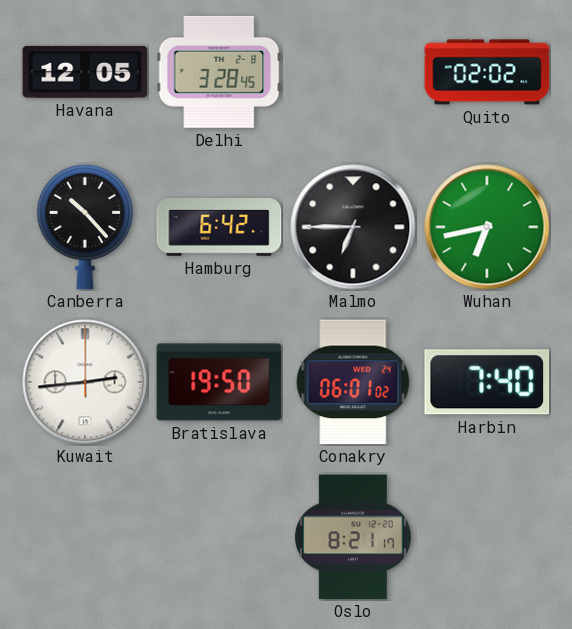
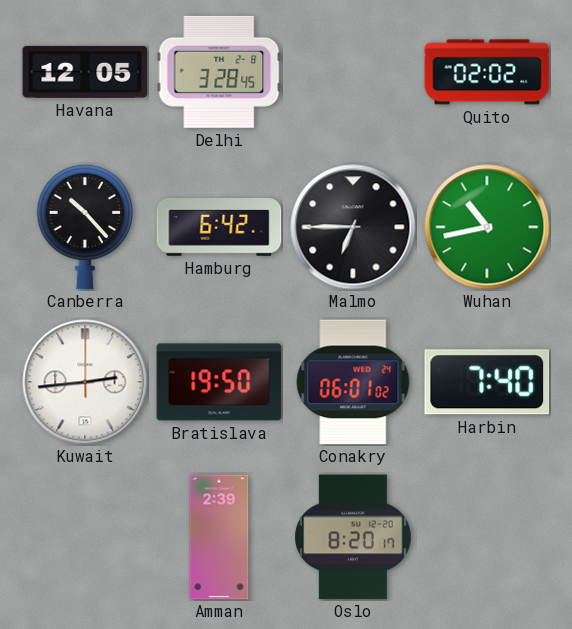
Wuhan: 6:43 -> 10:43 (487, 227)
Amman: none -> 2:39 (219, 537)
Oslo: 8:21 -> 8:20 (354, 537)
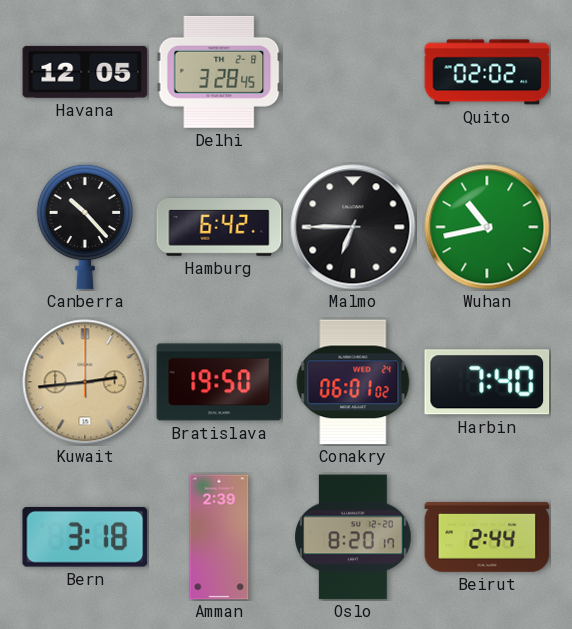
Kuwait dial: white -> champagne (85, 382)
Bern: none -> 3:18 (85, 537)
Beirut: none -> 2:44 (487, 537)
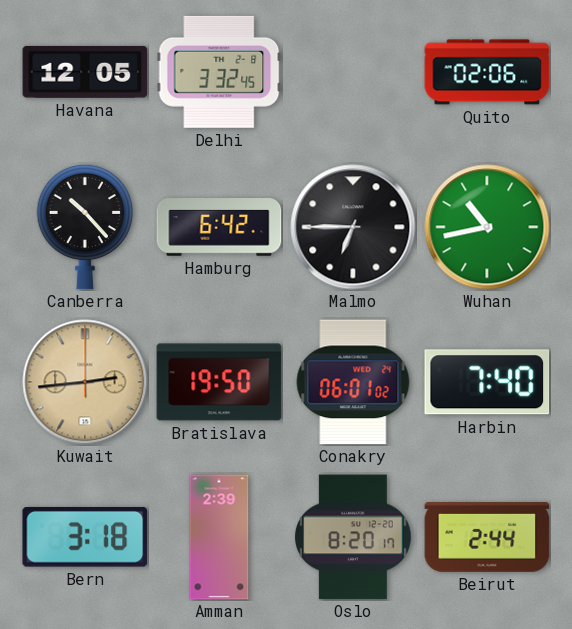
Delhi: 3:28 -> 3:32 (219, 72)
Quito: 02:02 -> 02:06 (487, 72)
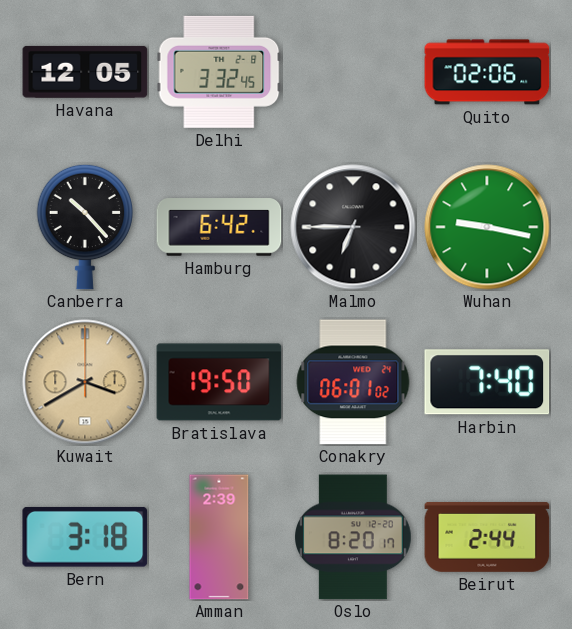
Wuhan: 10:43 -> 9:17 (487, 227)
Kuwait: 2:44 -> 3:40 (85, 382)
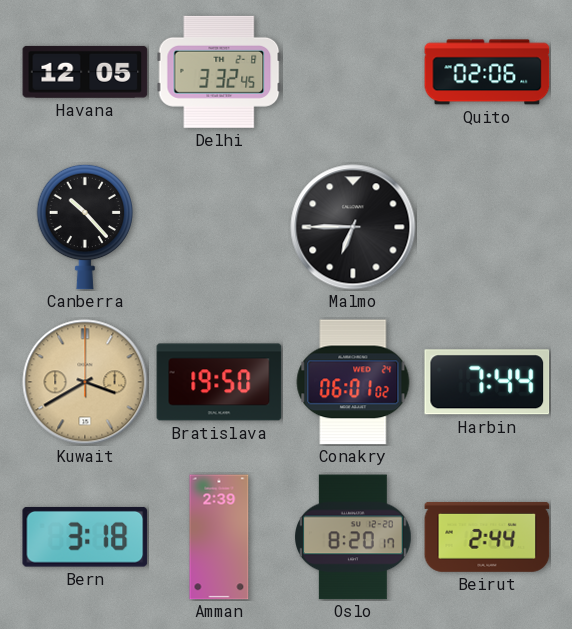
Hamburg: 6:42 -> none (219, 227)
Wuhan: 9:17 -> none (487, 227)
Harbin: 7:40 -> 7:44 (487, 382)
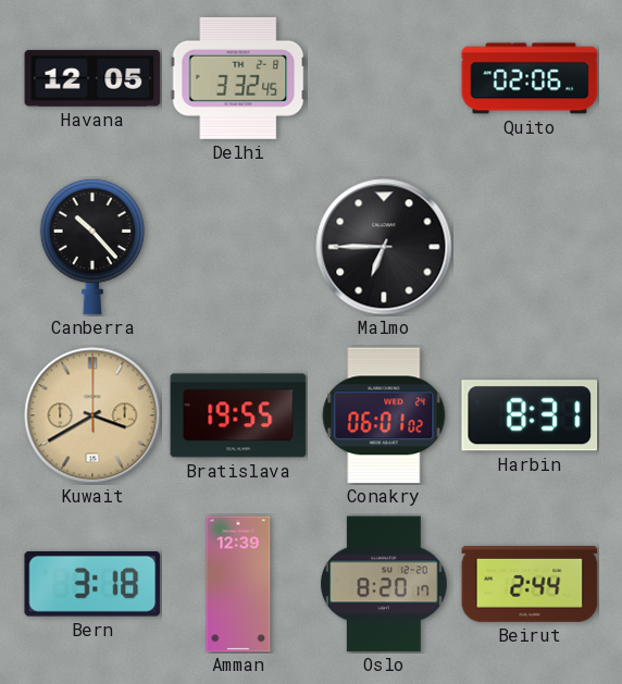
Bratislava: 19:50 -> 19:55 (238, 415)
Harbin: 7:44 -> 8:31 (530, 415)
Amman: 2:39 -> 12:39 (238, 584)
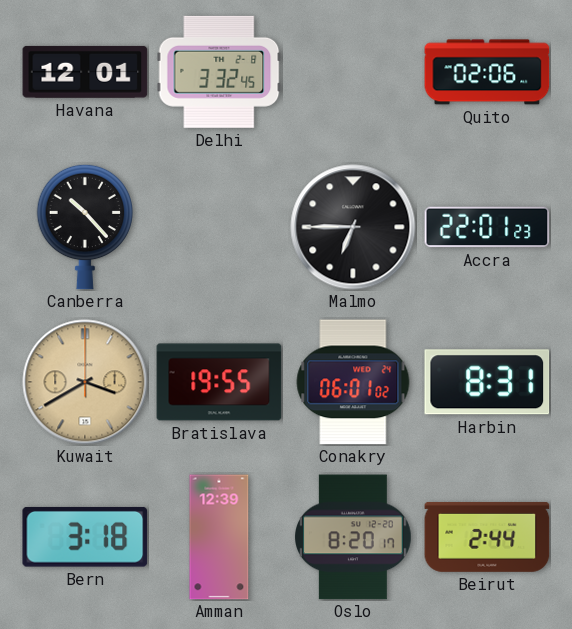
Havana: 12:05 -> 12:01 (85, 72)
Accra: none -> 22:01 (487, 227)
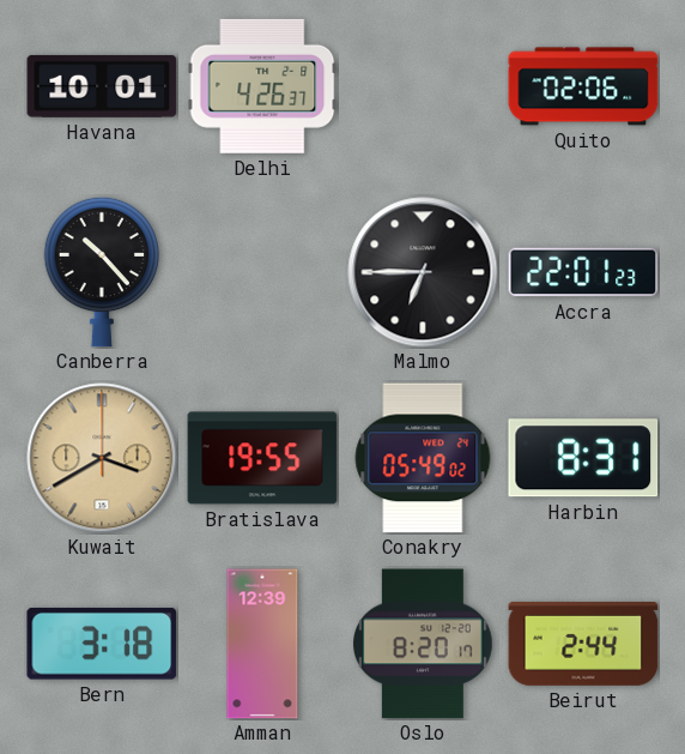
Havana: 12:01 -> 10:01 (102, 86)
Delhi: 3:32 -> 4:26 (262, 86)
Conakry: 06:01 -> 05:49 (423, 458)
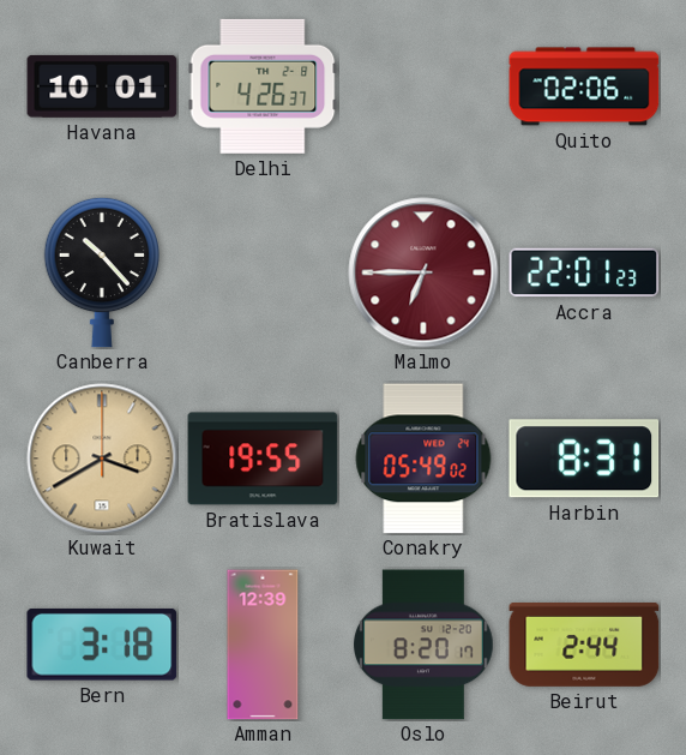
Malmo dial: black -> burgundy (423, 272)
